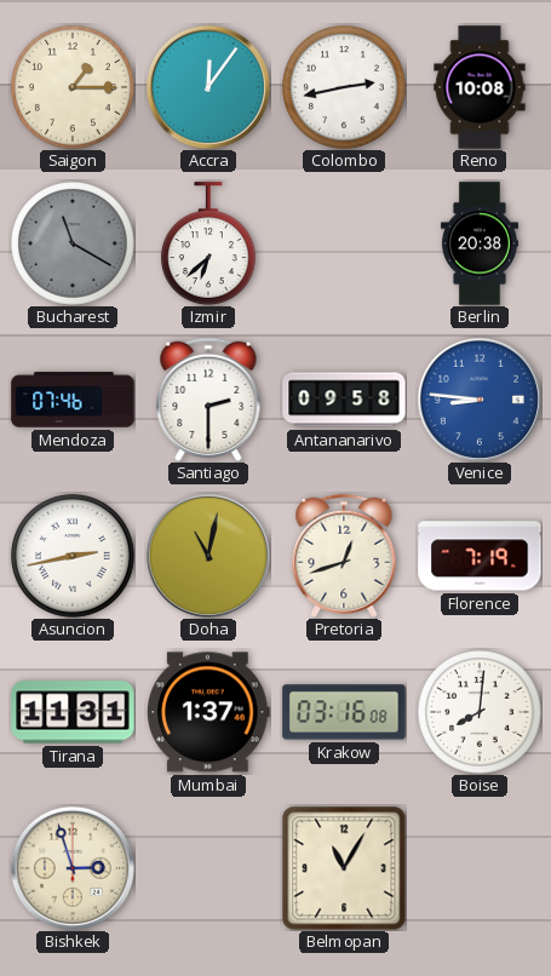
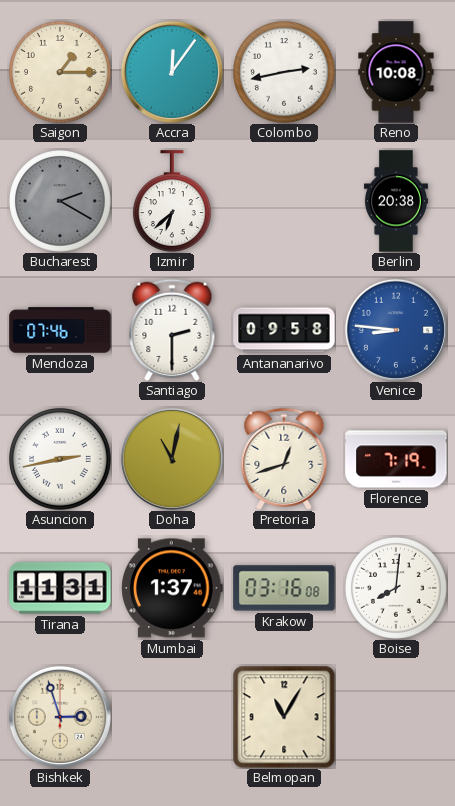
Bucharest: 11:20 -> 2:20 (61, 202)
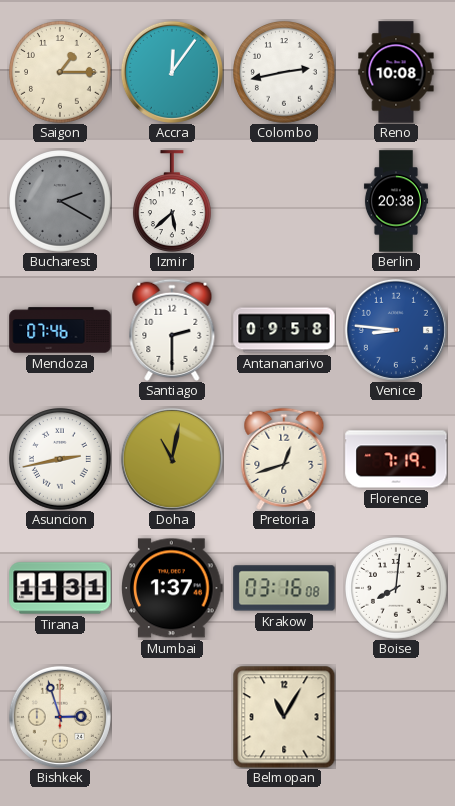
Izmir: 6:38 -> 5:38 (172, 201)
